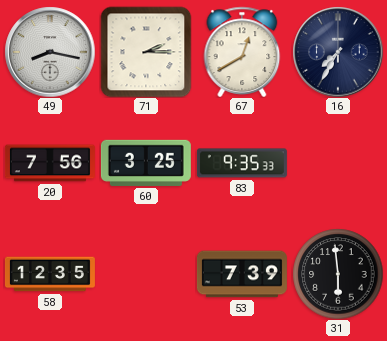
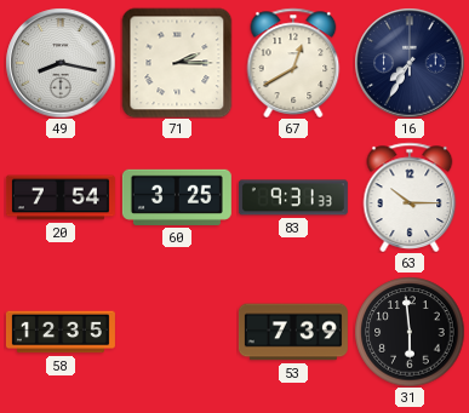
20: 7:56 -> 7:54 (61, 197)
83: 9:35 -> 9:31 (293, 197)
63: none -> 10:15 (410, 197)
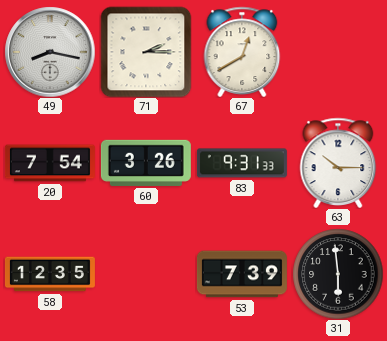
16: 7:35 -> none (410, 63)
60: 3:25 -> 3:26 (146, 163)
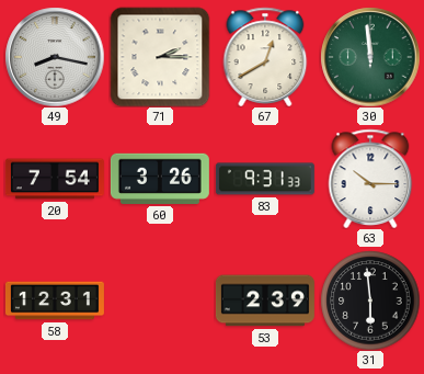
30: none -> 11:59 (370, 57)
58: 12:35 -> 12:31 (55, 301)
53: 7:39 -> 2:39 (265, 301)
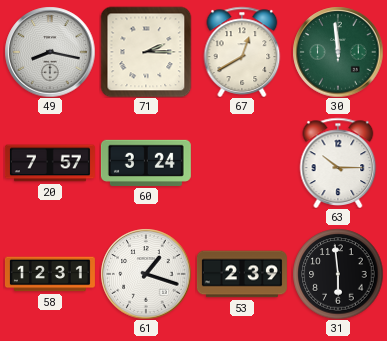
20: 7:54 -> 7:57 (50, 163)
60: 3:26 -> 3:24 (146, 163)
83: 9:31 -> none (265, 179)
61: none -> 1:18 (146, 274)
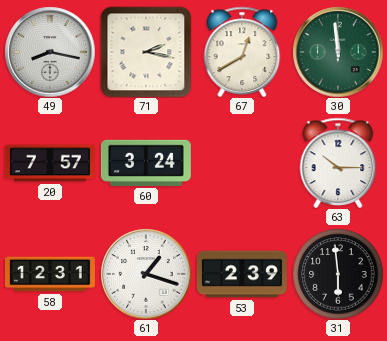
71: 2:15 -> 2:17 (146, 52)
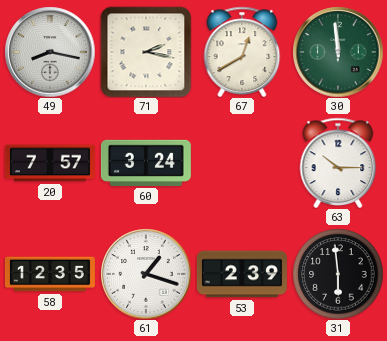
58: 12:31 -> 12:35 (50, 274)
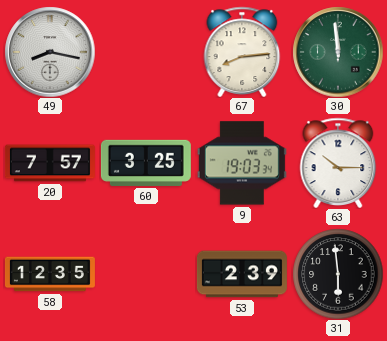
71: 2:17 -> none (146, 52)
67: 12:40 -> 8:14 (242, 52)
60: 3:24 -> 3:25 (146, 163)
9: none -> 19:03 (242, 163)
61: 1:18 -> none (146, 274)
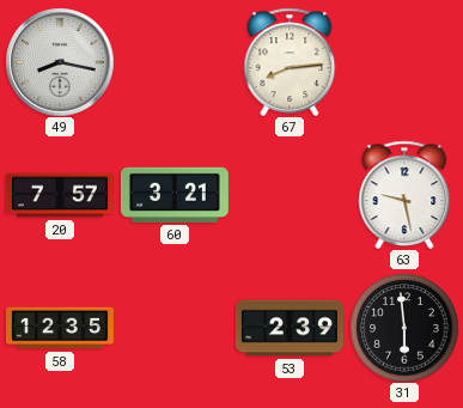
30: 11:59 -> none (338, 52)
60: 3:25 -> 3:21 (175, 195)
9: 19:03 -> none (242, 163)
63: 10:15 -> 9:28 (404, 195)
